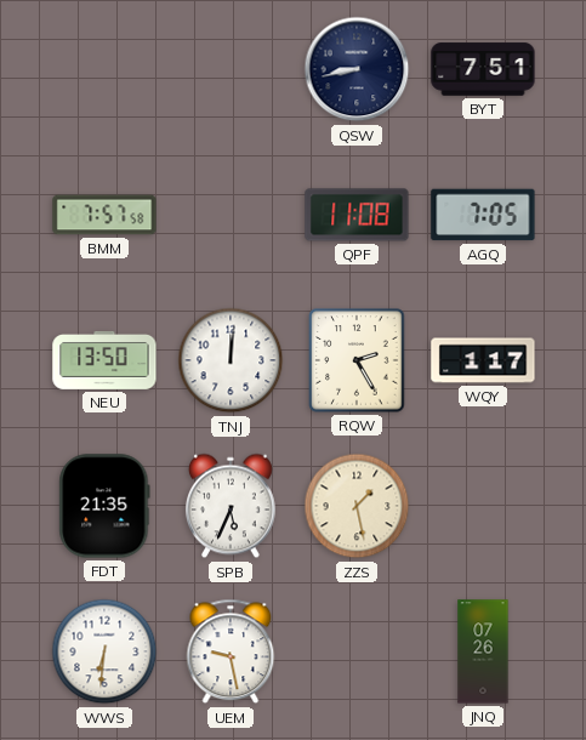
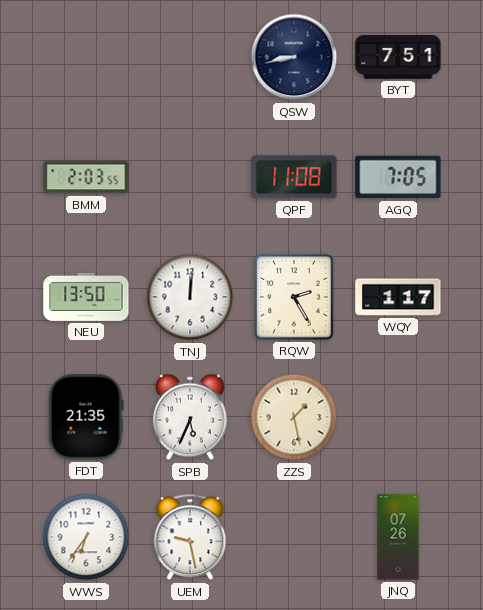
BMM: 7:57 -> 2:03 (86, 177)
WWS: 6:31 -> 6:36 (86, 537)
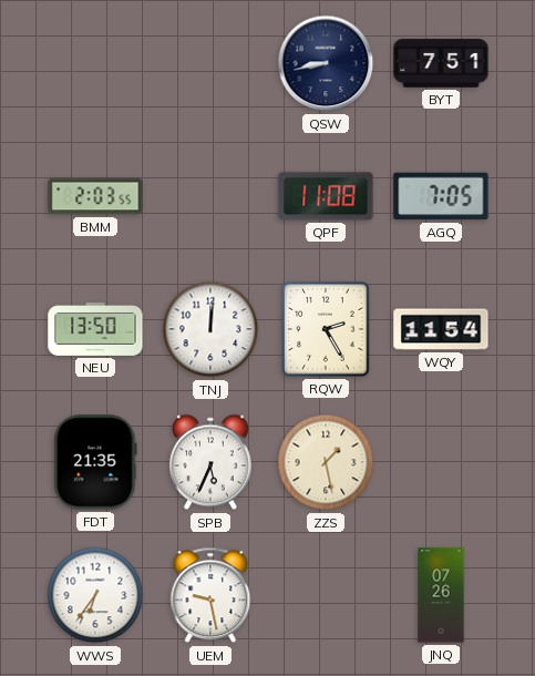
WQY: 1:17 -> 11:54 (441, 329)
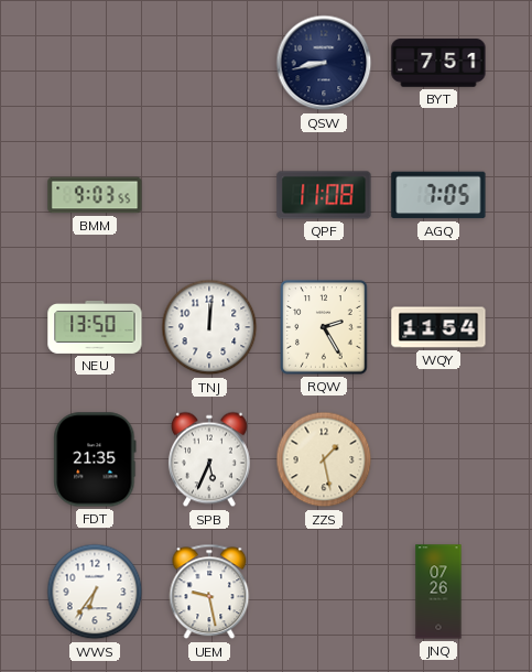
BMM: 2:03 -> 9:03 (95, 195)
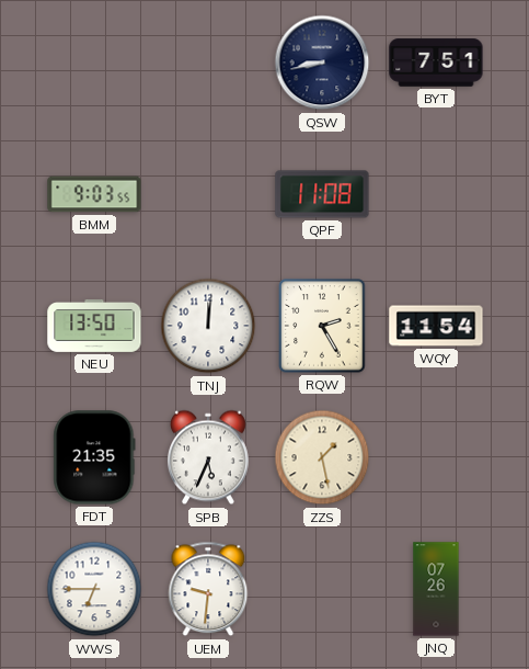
AGQ: 7:05 -> none (438, 195)
WWS: 6:36 -> 6:45 (94, 589)
UEM: 9:28 -> 9:31 (208, 589)
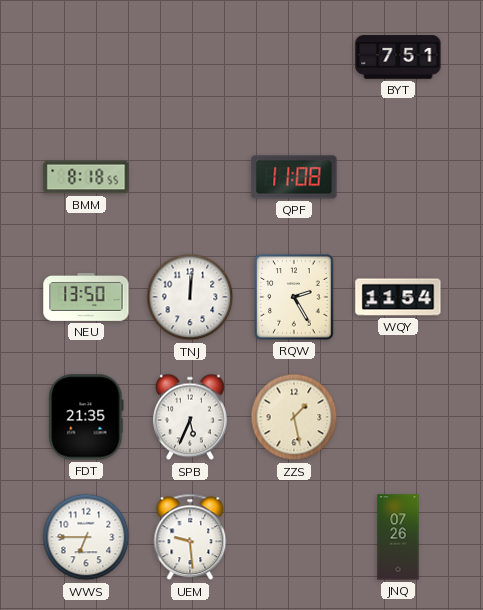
QSW: 8:43 -> none (322, 63)
BMM: 9:03 -> 8:18 (86, 177)
UEM: 9:31 -> 9:29 (190, 537)
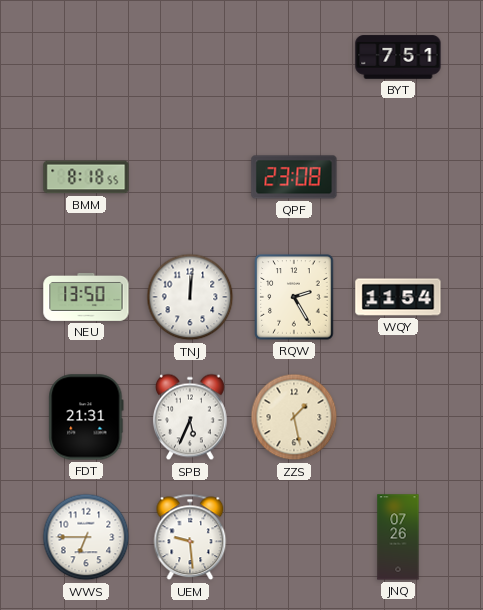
QPF: 11:08 -> 23:08 (294, 177)
FDT: 21:35 -> 21:31 (86, 417)
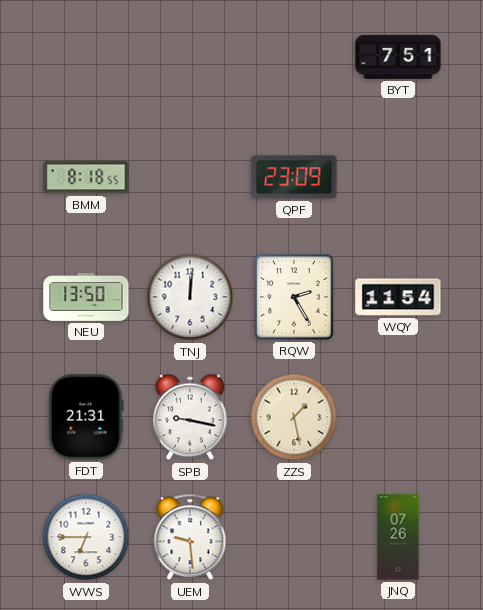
QPF: 23:08 -> 23:09 (294, 177)
SPB: 5:34 -> 9:17 (190, 417)
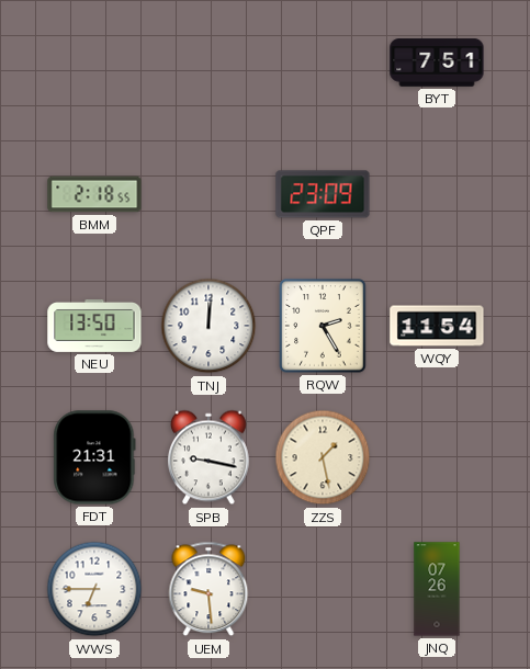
BMM: 8:18 -> 2:18 (94, 194)
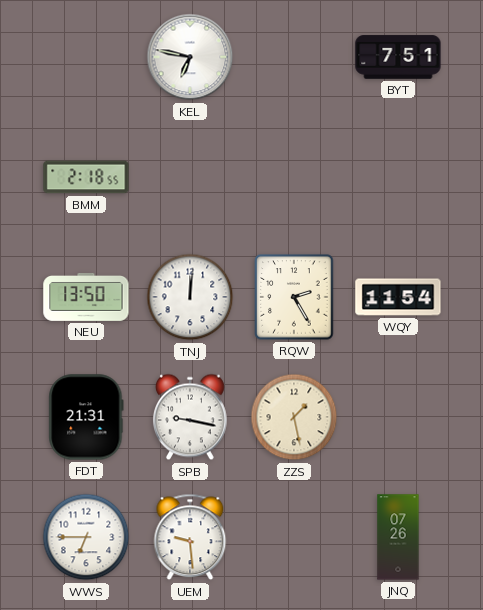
KEL: none -> 6:47 (190, 57)
QPF: 23:09 -> none (323, 194)
